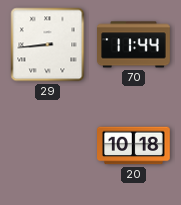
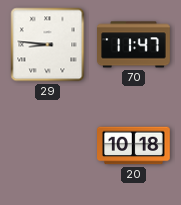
29: 8:44 -> 8:46 (48, 45)
70: 11:44 -> 11:47 (134, 45)
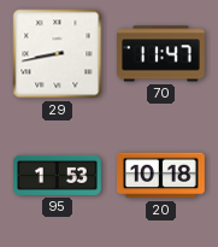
29: 8:46 -> 8:43 (58, 54)
95: none -> 1:53 (58, 175)
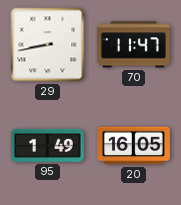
95: 1:53 -> 1:49 (48, 145)
20: 10:18 -> 16:05 (134, 146)
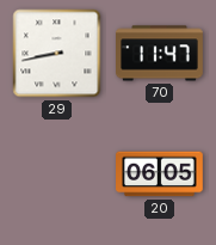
95: 1:49 -> none (48, 145)
20: 16:05 -> 06:05 (160, 174)
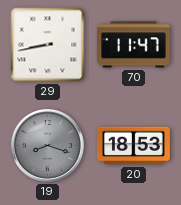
19: none -> 8:18 (47, 145)
20: 06:05 -> 18:53 (134, 146)
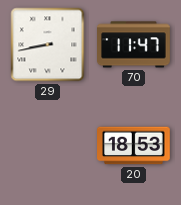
19: 8:18 -> none (47, 145)
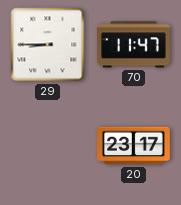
29: 8:43 -> 8:45 (48, 45)
20: 18:53 -> 23:17 (134, 146)
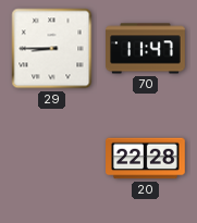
20: 23:17 -> 22:28 (146, 159)
